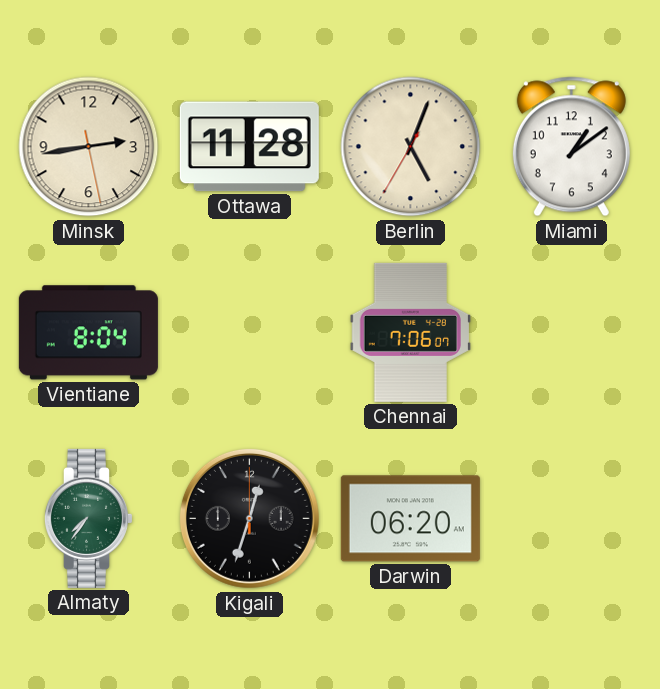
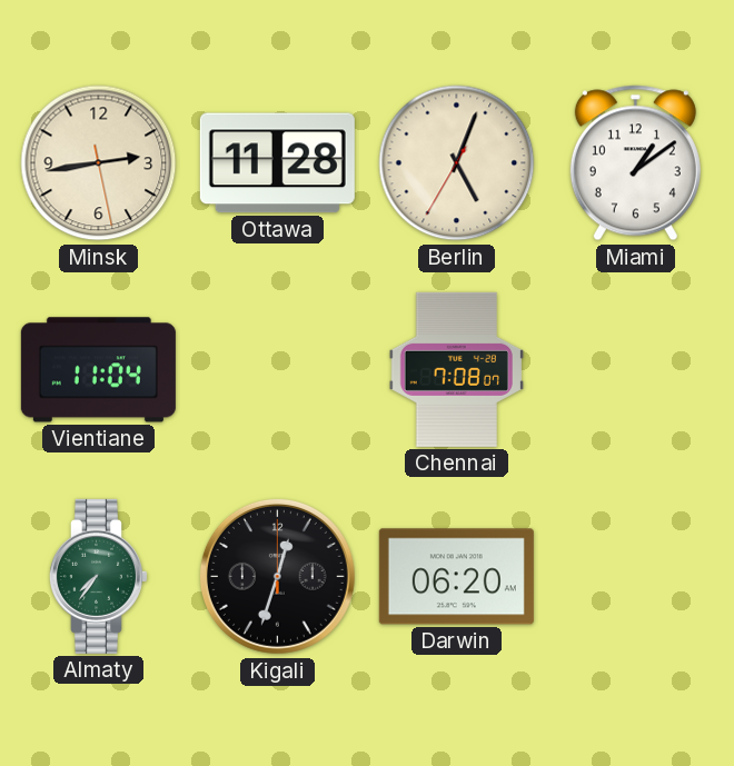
Vientiane: 8:04 -> 11:04 (98, 370)
Chennai: 7:06 -> 7:08 (456, 369)
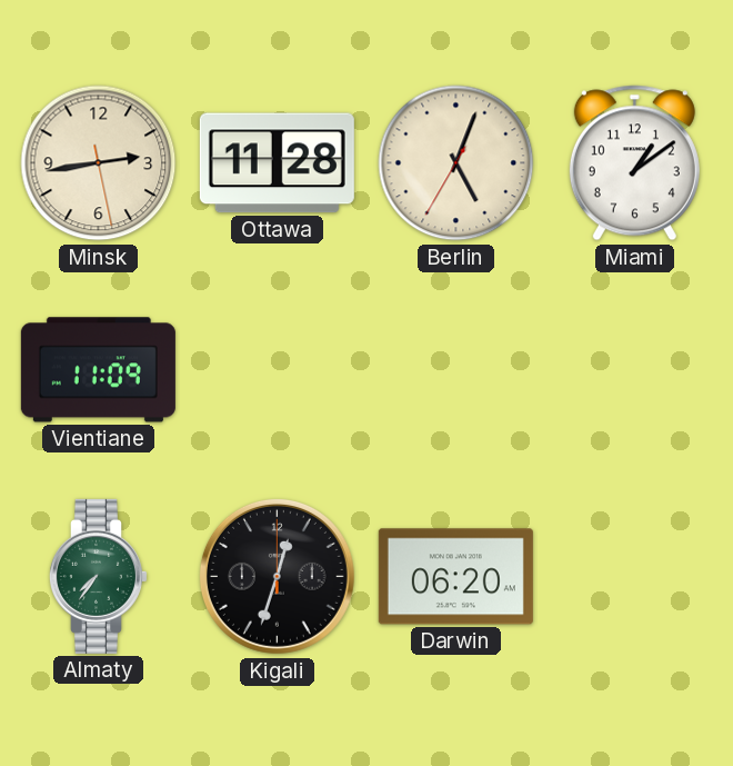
Vientiane: 11:04 -> 11:09 (98, 370)
Chennai: 7:08 -> none (456, 369)
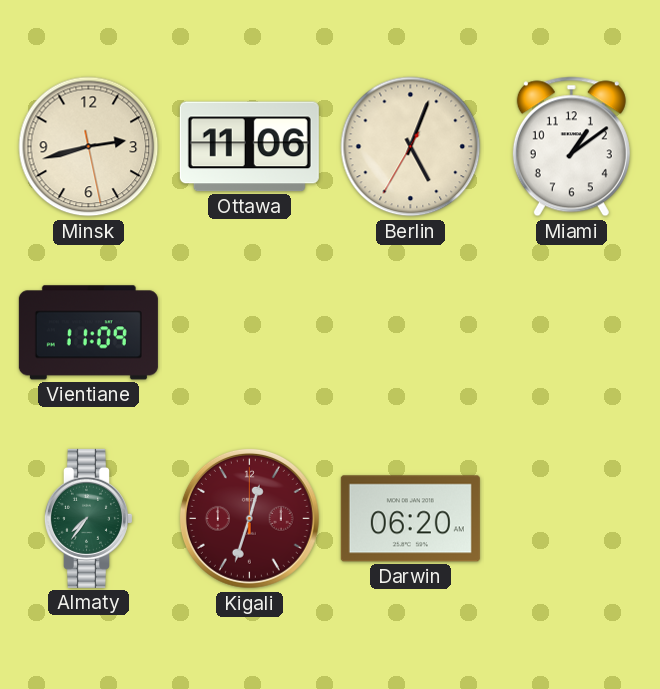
Minsk: 2:43 -> 2:42 (89, 147)
Ottawa: 11:28 -> 11:06 (249, 147)
Kigali dial: black -> burgundy (249, 518)
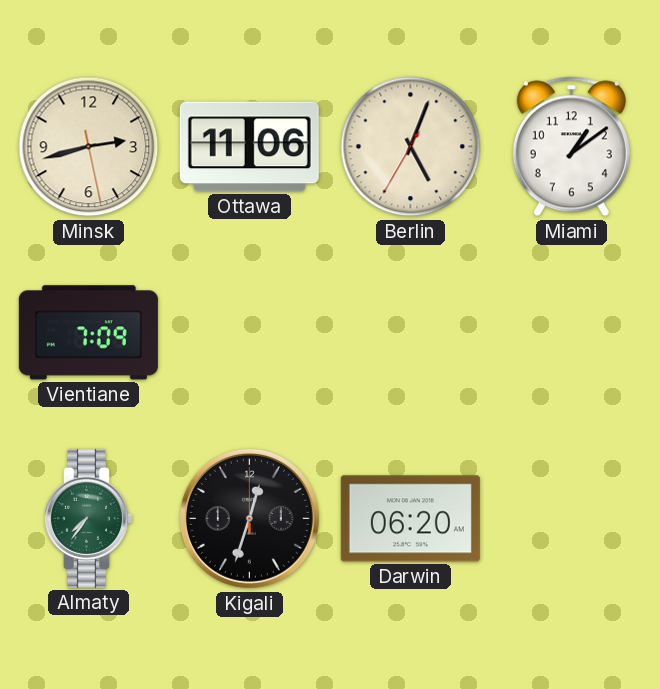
Vientiane: 11:09 -> 7:09 (88, 333)
Kigali dial: burgundy -> black (249, 518)
